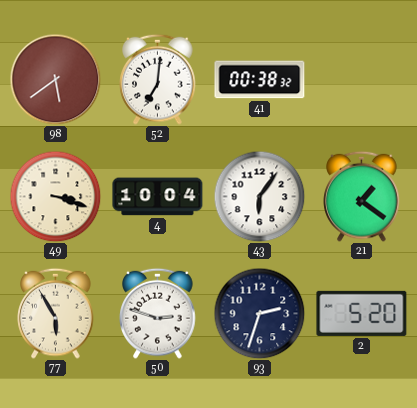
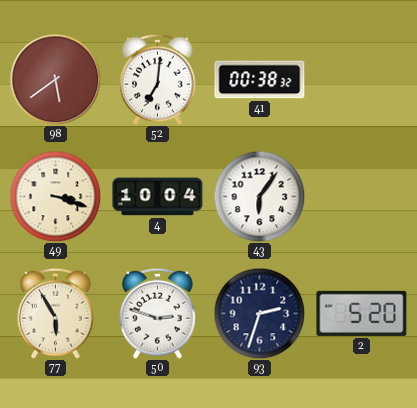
21: 1:21 -> none (362, 196)
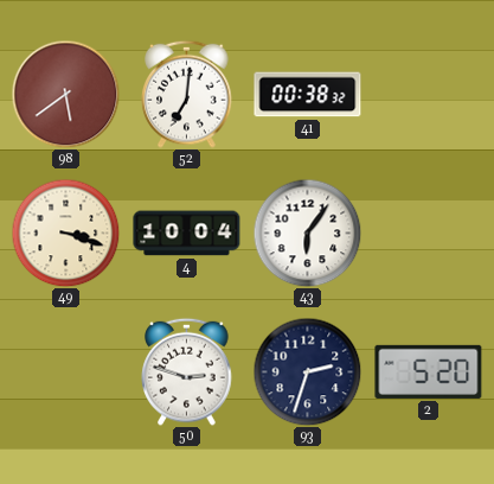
77: 5:55 -> none (56, 313)
